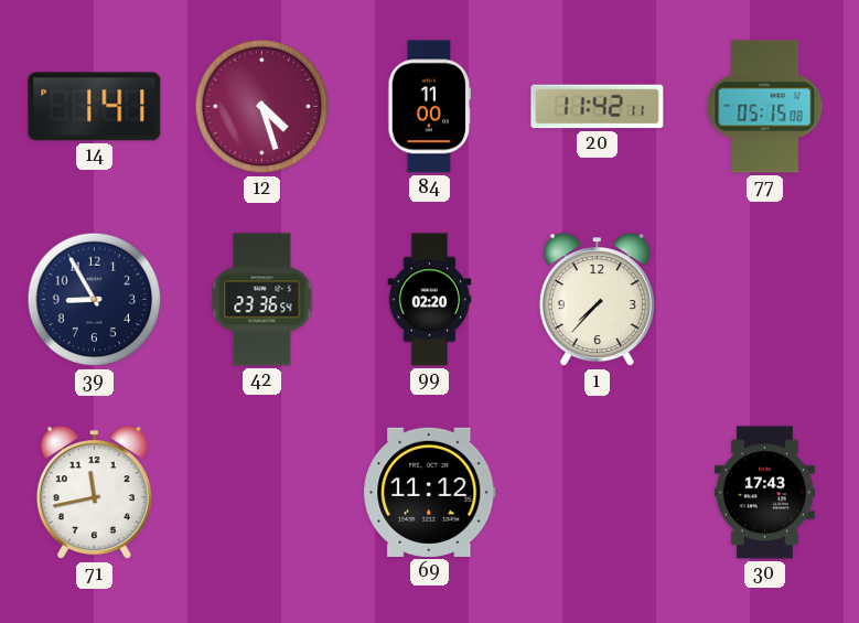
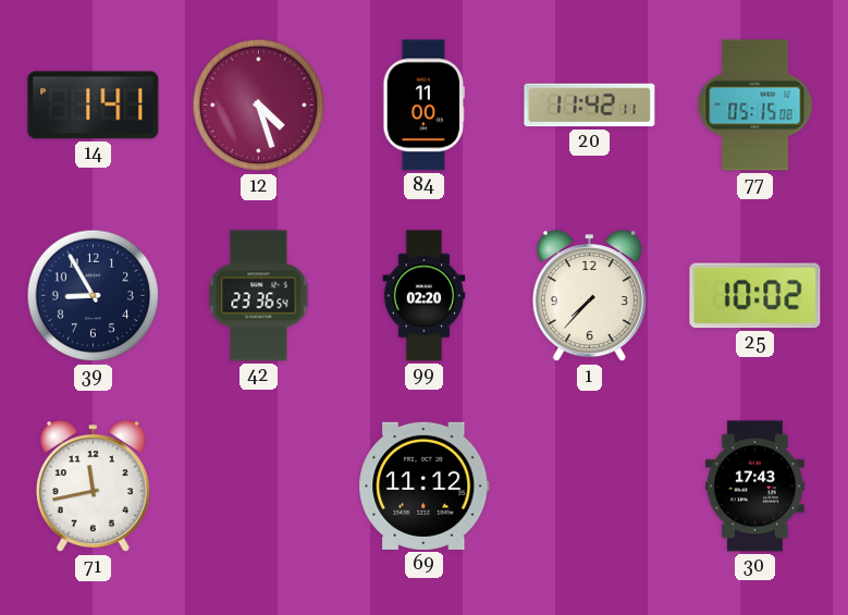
25: none -> 10:02 (755, 296)
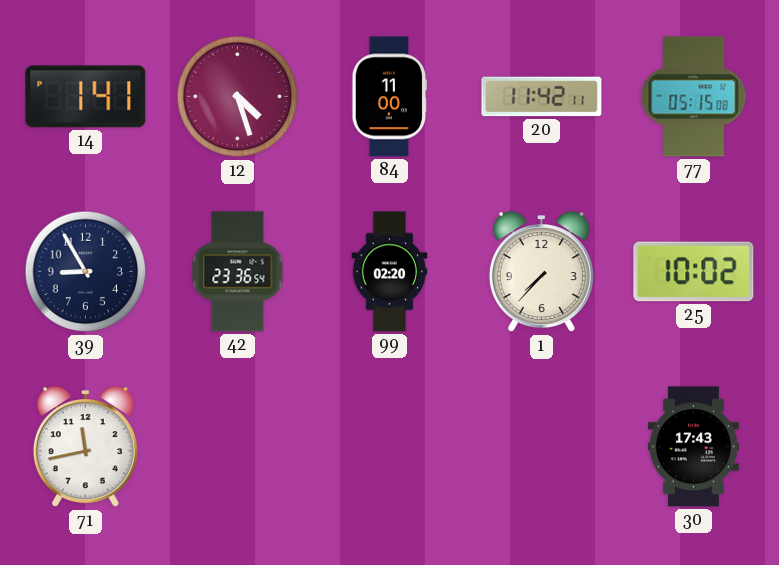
69: 11:12 -> none (425, 485)
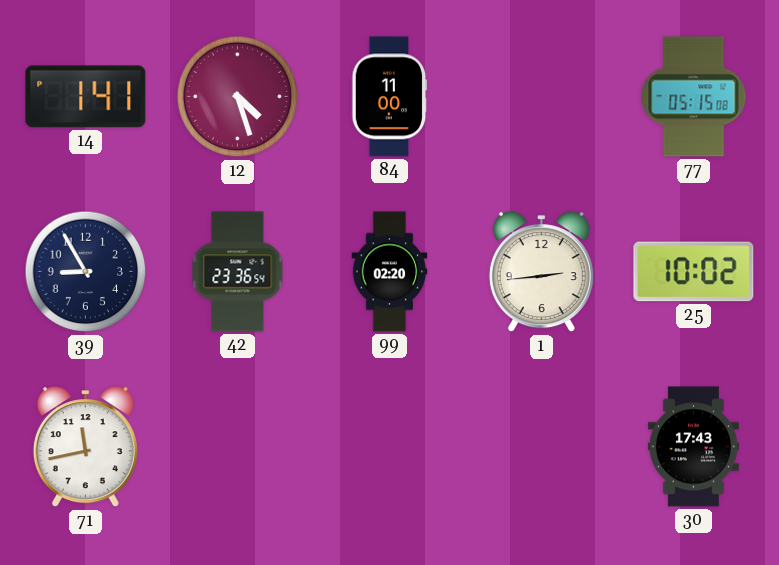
20: 11:42 -> none (542, 97)
1: 7:37 -> 2:44 (541, 272)
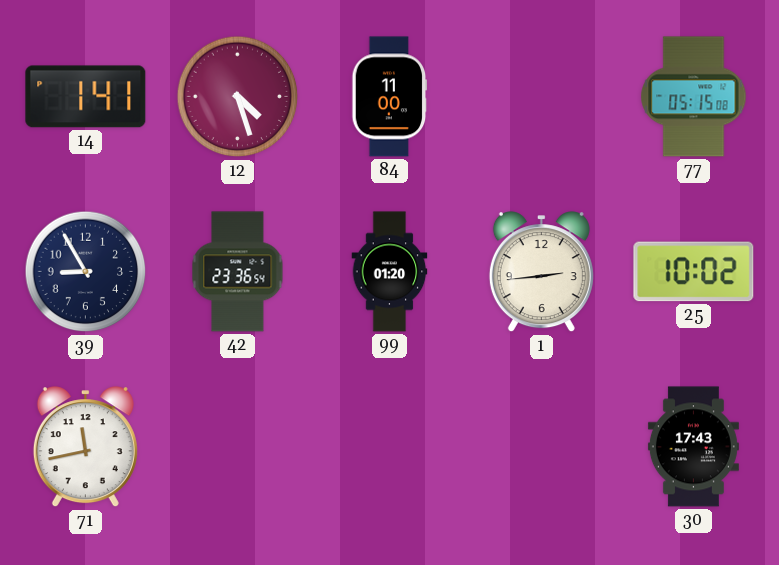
99: 02:20 -> 01:20 (390, 272)
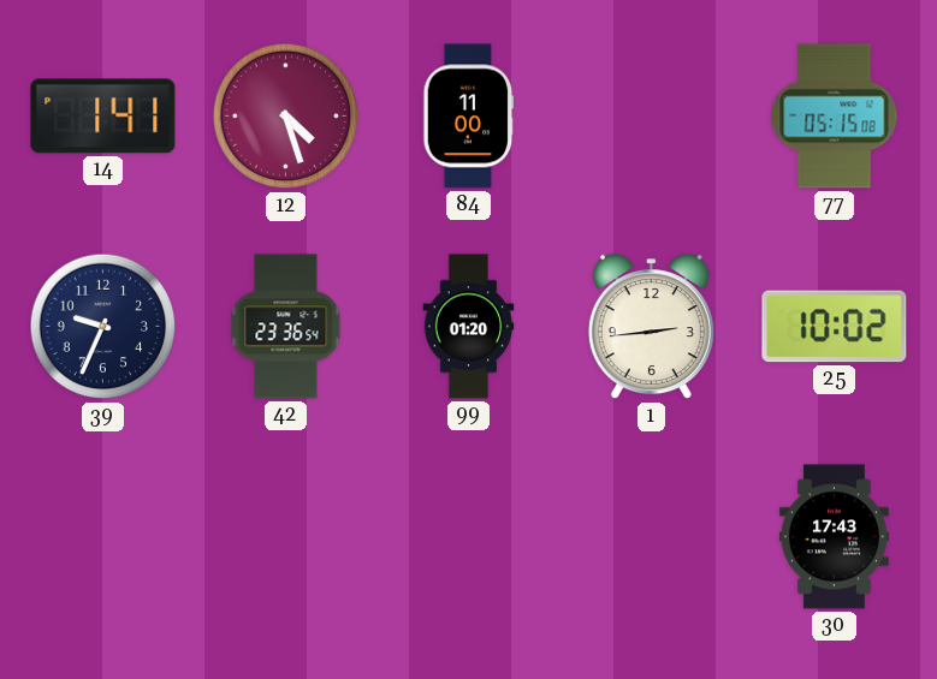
39: 8:55 -> 9:34 (103, 327)
71: 11:43 -> none (85, 447)
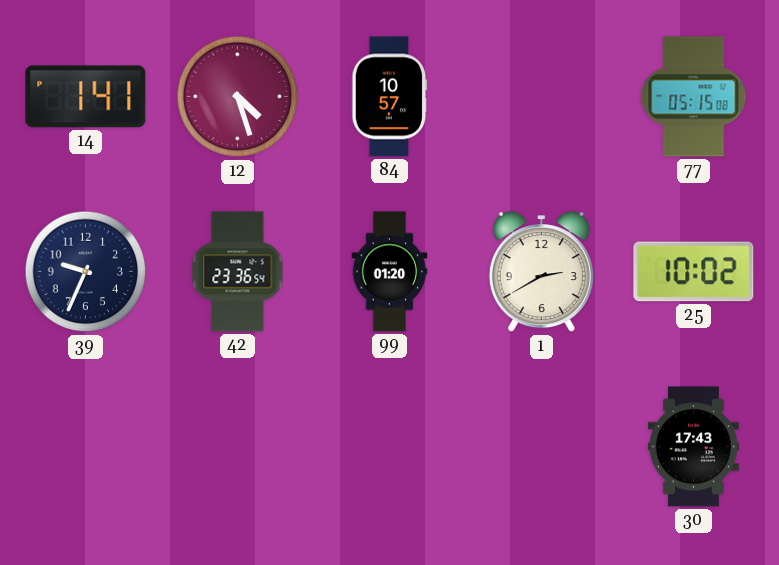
84: 11:00 -> 10:57 (390, 97)
1: 2:44 -> 2:40 (541, 272)
